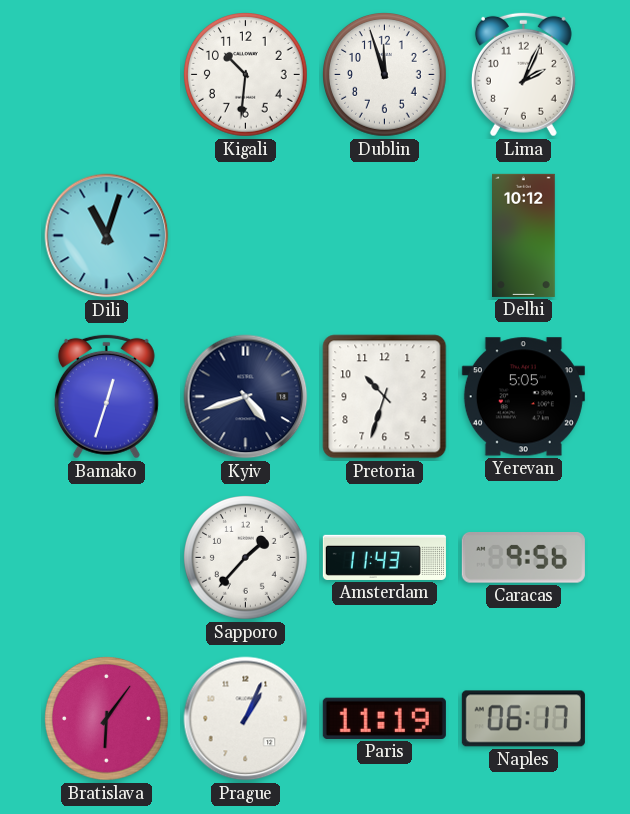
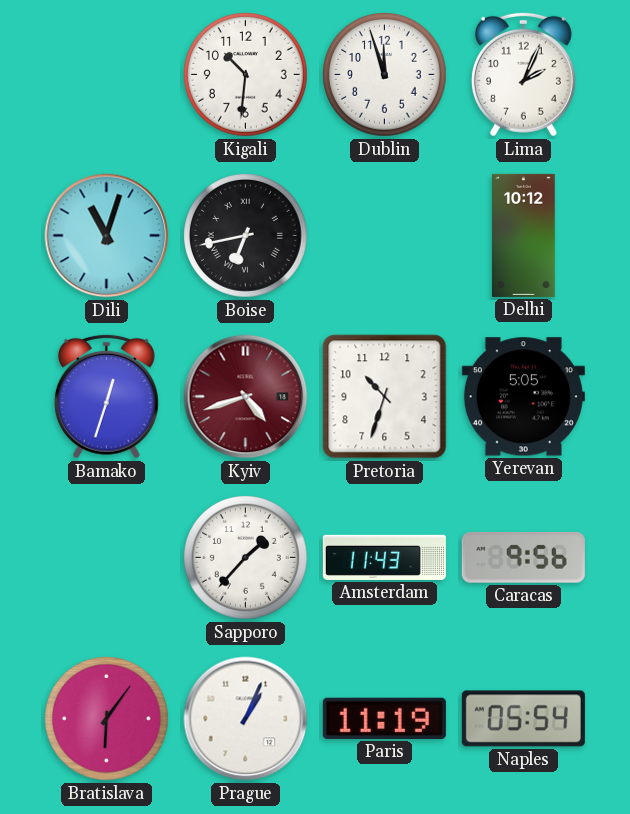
Boise: none -> 6:43 (246, 236)
Kyiv dial: navy -> burgundy (246, 397)
Naples: 06:17 -> 05:54 (523, 719)
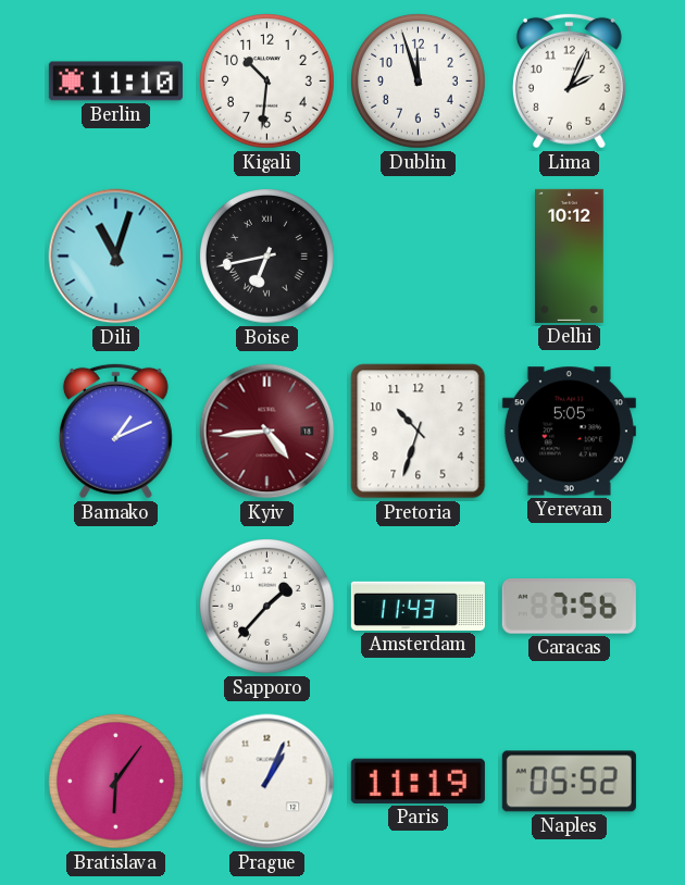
Berlin: none -> 11:10 (115, 82)
Bamako: 12:33 -> 1:11 (115, 431)
Kyiv: 4:42 -> 4:44 (267, 432)
Caracas: 9:56 -> 7:56 (569, 607)
Naples: 05:54 -> 05:52 (569, 782)
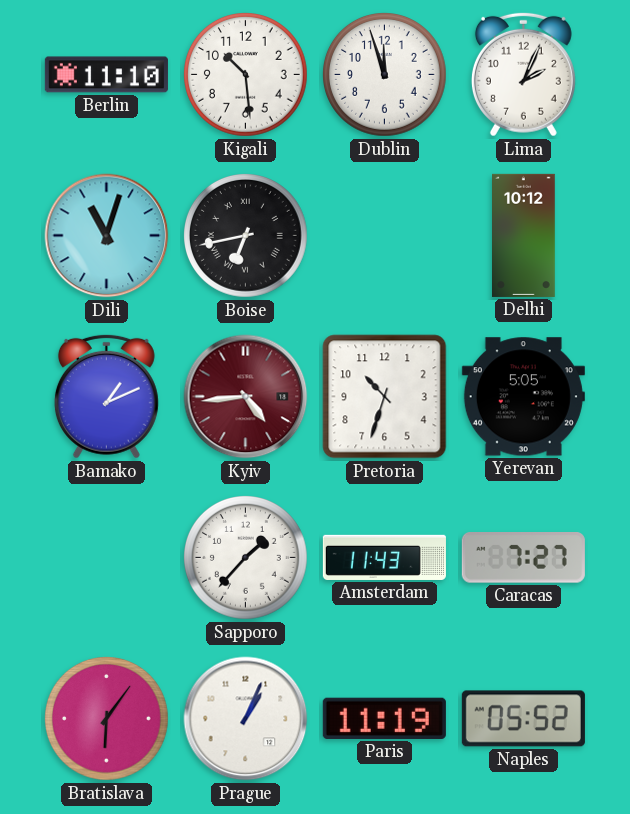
Kigali: 10:31 -> 10:29 (246, 75)
Caracas: 7:56 -> 7:27 (523, 558)
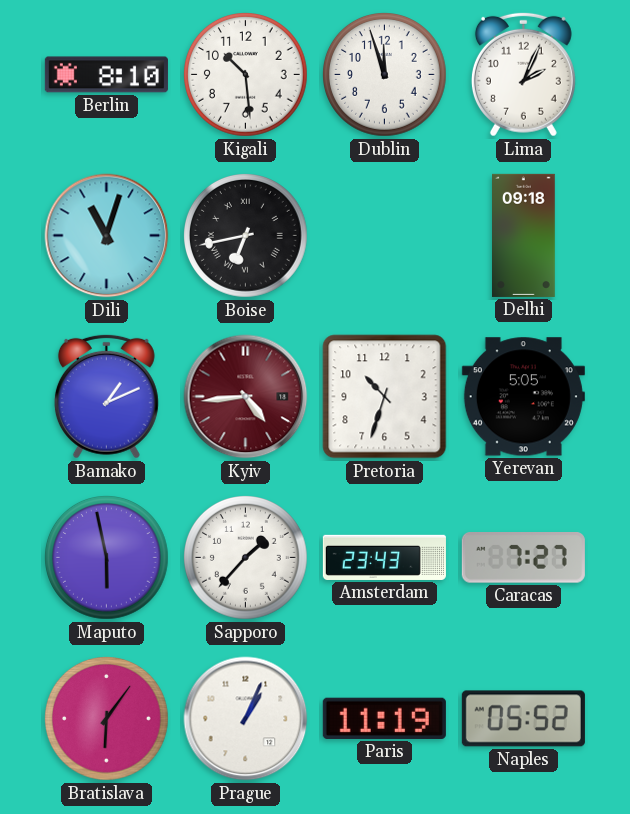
Berlin: 11:10 -> 8:10 (106, 75)
Delhi: 10:12 -> 09:18 (524, 235)
Maputo: none -> 5:58 (107, 558)
Amsterdam: 11:43 -> 23:43 (384, 557)
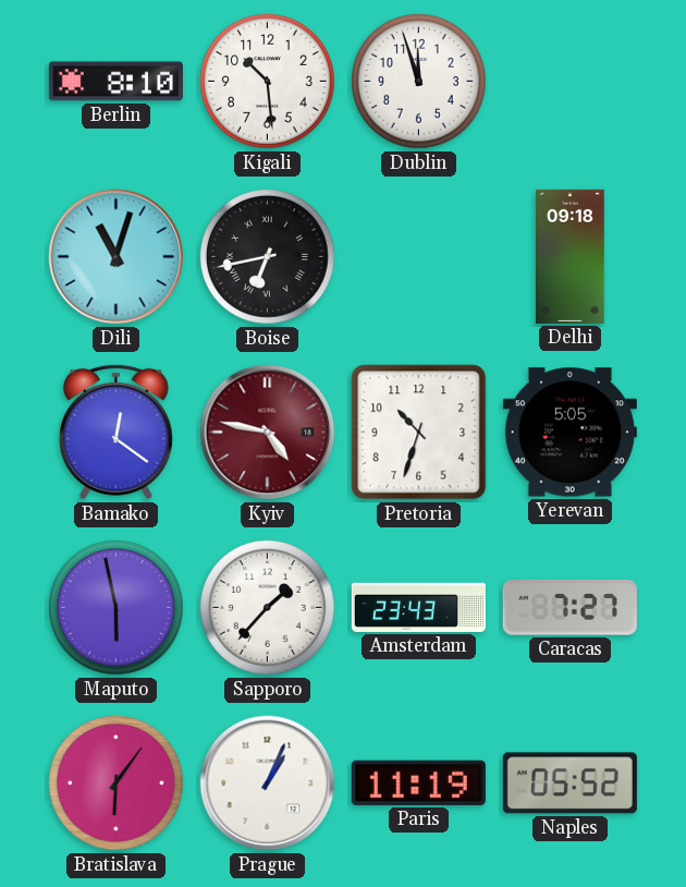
Lima: 2:04 -> none (523, 74)
Bamako: 1:11 -> 12:21 (115, 432)
Kyiv: 4:44 -> 4:47 (268, 433)
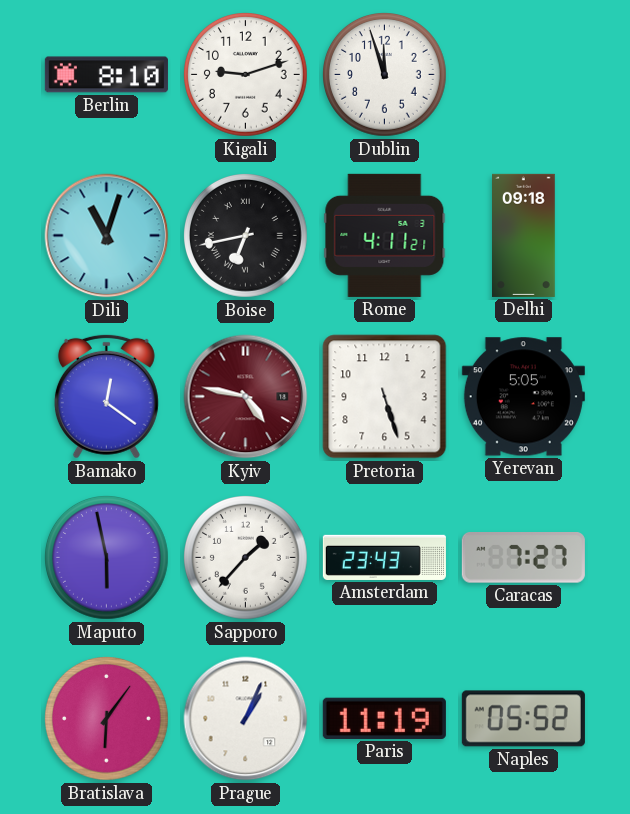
Kigali: 10:29 -> 9:12 (246, 75)
Rome: none -> 4:11 (385, 235)
Pretoria: 10:33 -> 5:27 (385, 397)
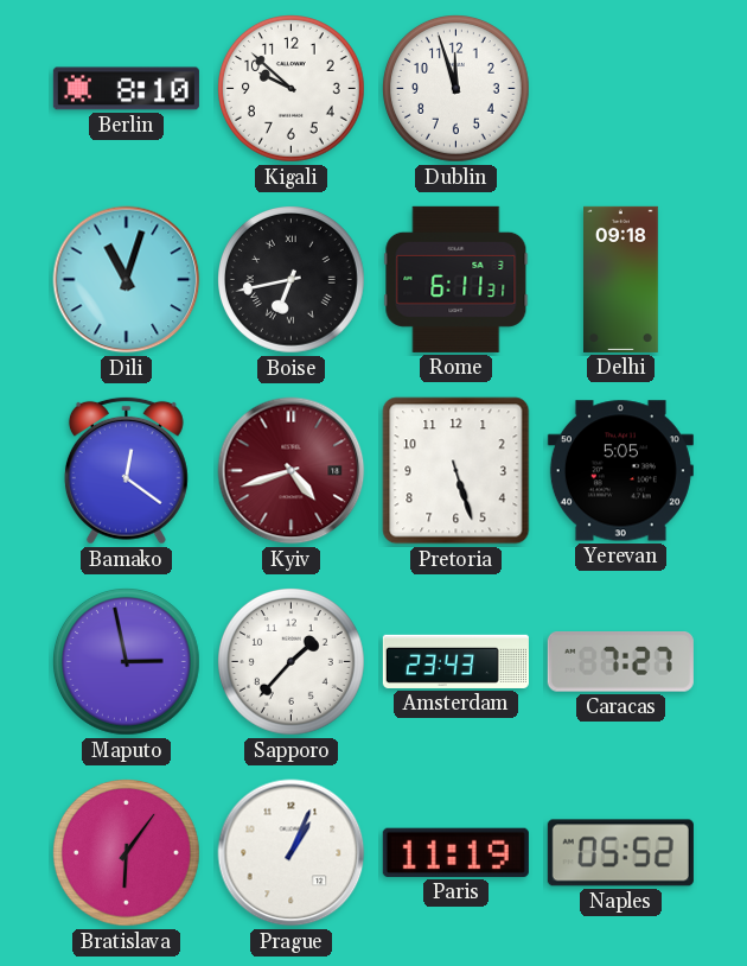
Kigali: 9:12 -> 9:52 (292, 89)
Rome: 4:11 -> 6:11 (456, 279)
Kyiv: 4:47 -> 4:42 (292, 471)
Maputo: 5:58 -> 2:58 (127, 662)
